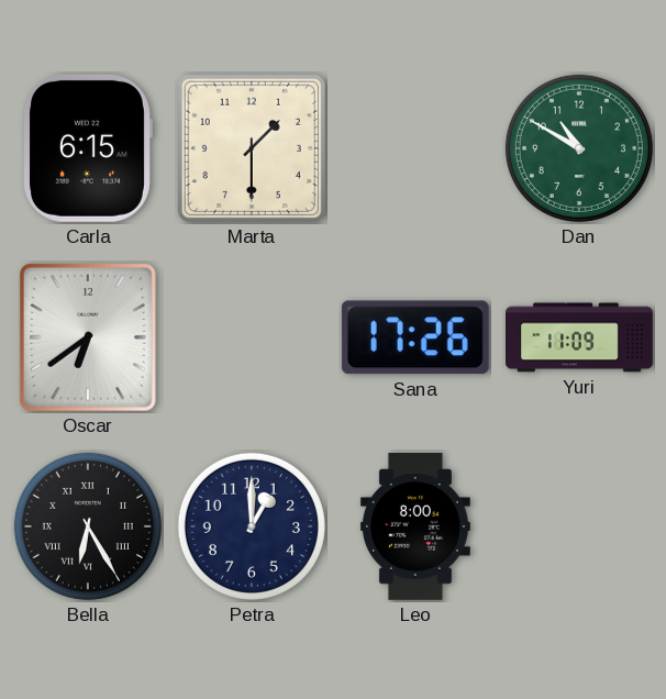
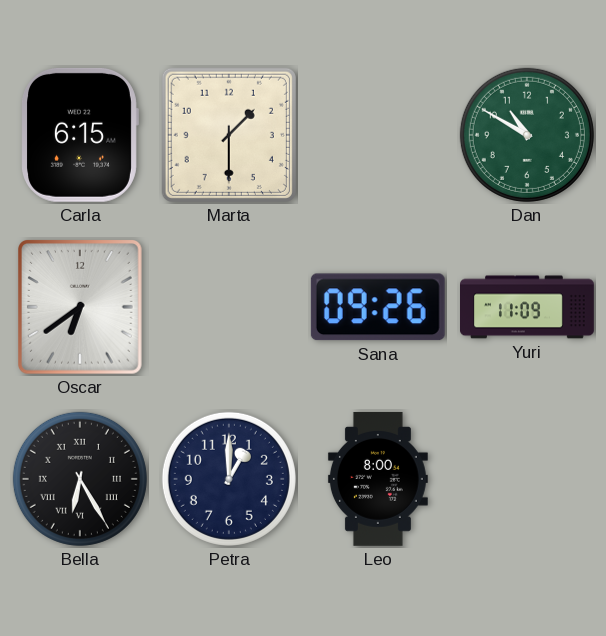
Sana: 17:26 -> 09:26 (378, 307)
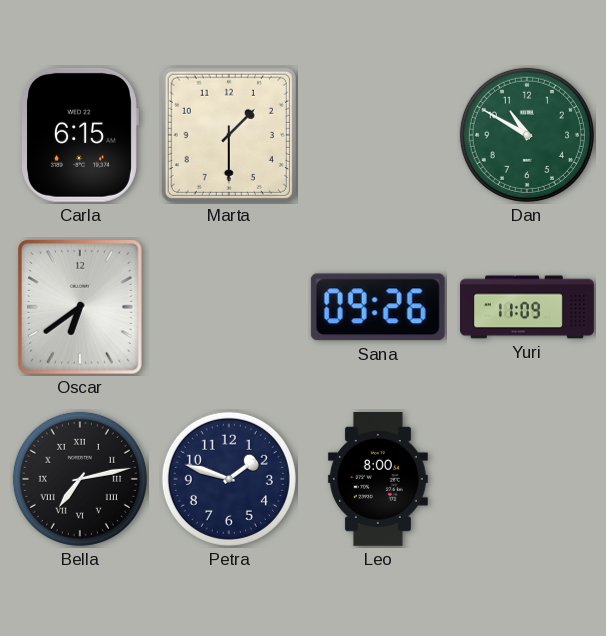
Bella: 6:25 -> 7:13 (80, 479)
Petra: 1:00 -> 1:48 (229, 479)
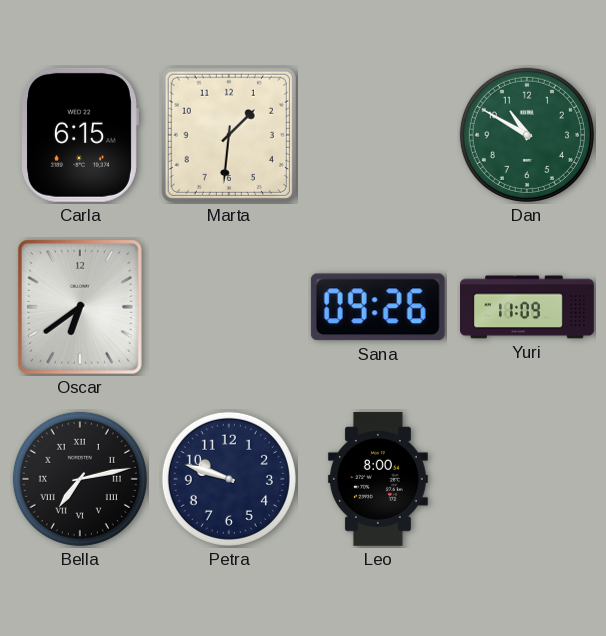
Marta: 1:30 -> 1:31 (229, 135)
Petra: 1:48 -> 9:48 (229, 479)
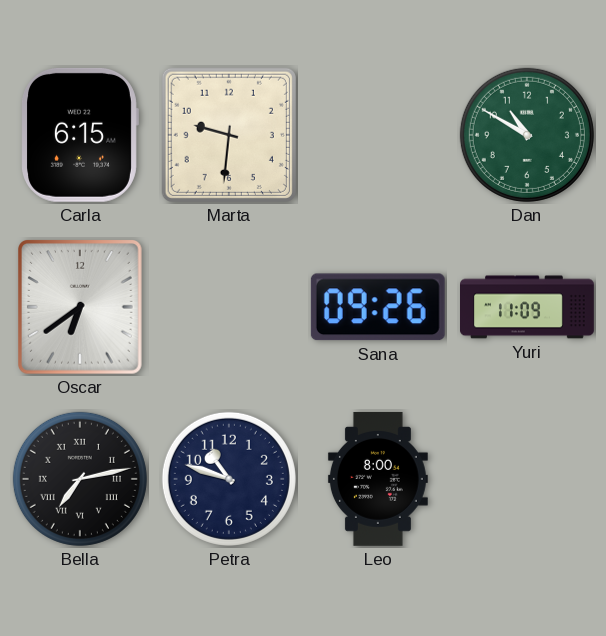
Marta: 1:31 -> 9:31 (229, 135)
Petra: 9:48 -> 10:48 (229, 479)
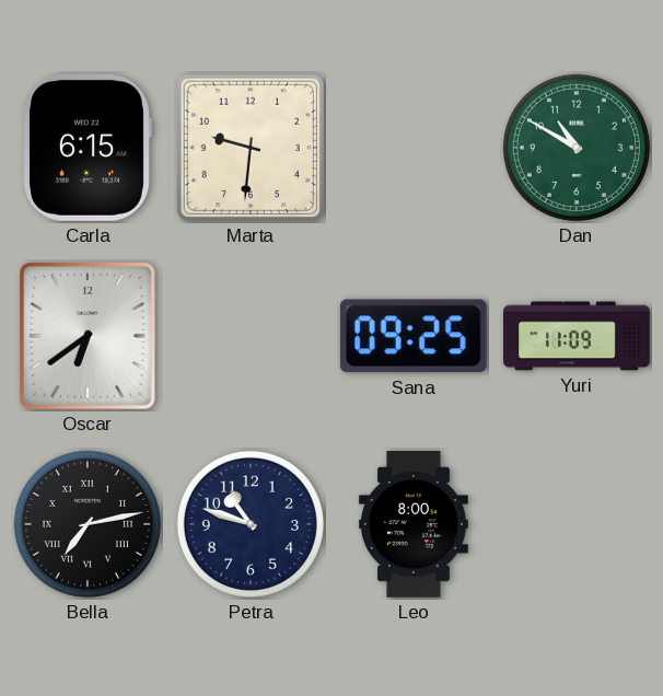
Sana: 09:26 -> 09:25 (414, 336)
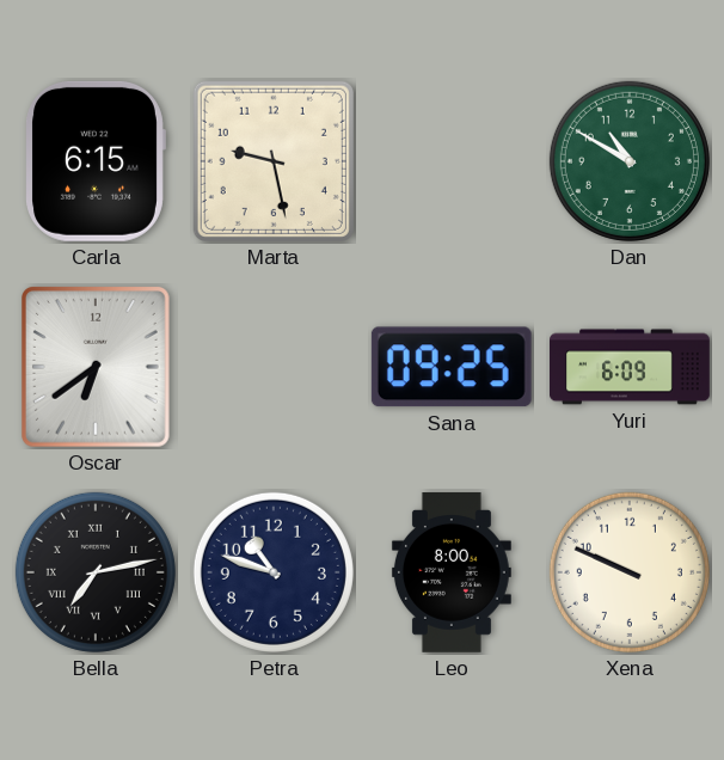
Marta: 9:31 -> 9:28 (274, 161)
Yuri: 11:09 -> 6:09 (631, 367)
Xena: none -> 9:49 (630, 572)
